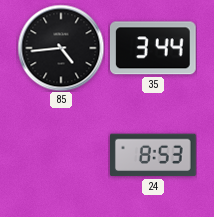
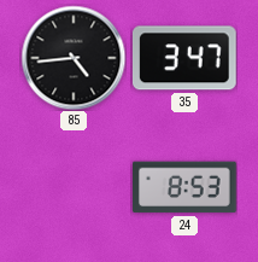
35: 3:44 -> 3:47 (184, 58)
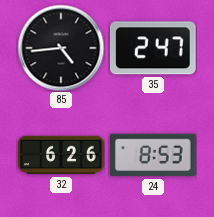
35: 3:47 -> 2:47 (153, 48)
32: none -> 6:26 (61, 155)
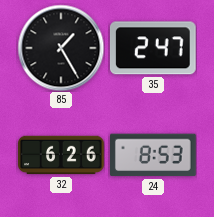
85: 4:44 -> 1:25 (61, 48)
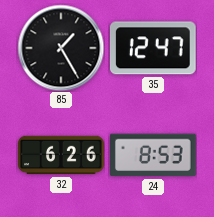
35: 2:47 -> 12:47 (153, 48)
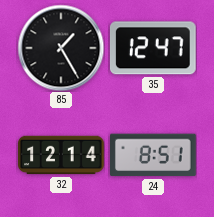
32: 6:26 -> 12:14 (61, 155)
24: 8:53 -> 8:51 (154, 155)
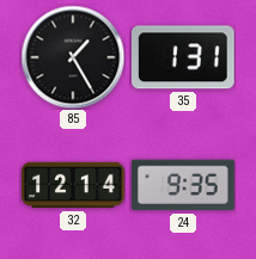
35: 12:47 -> 1:31 (183, 57)
24: 8:51 -> 9:35 (184, 185)
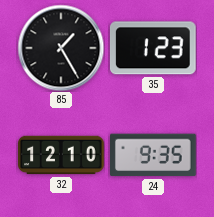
35: 1:31 -> 1:23 (153, 48)
32: 12:14 -> 12:10 (61, 155)
